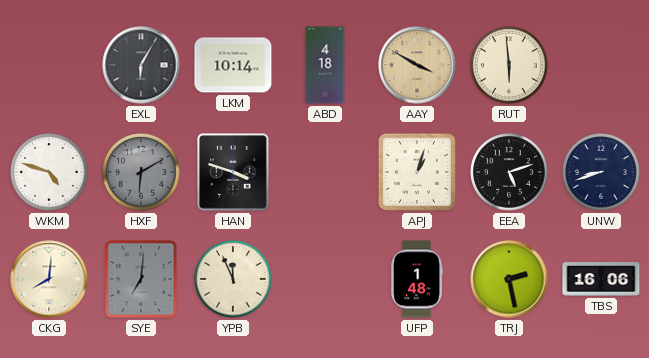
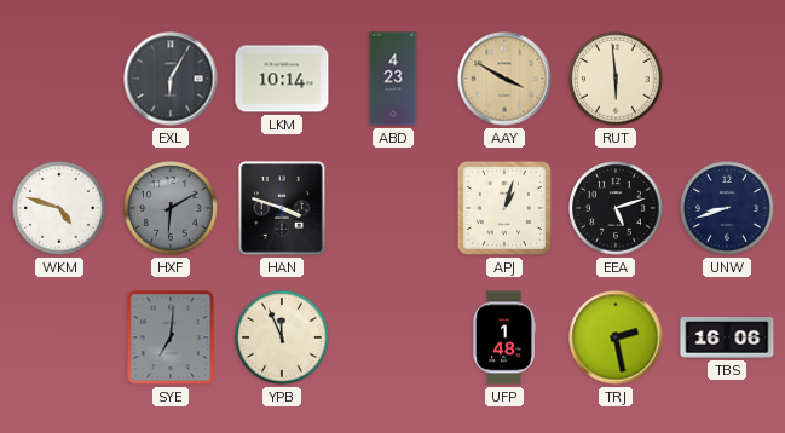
ABD: 4:18 -> 4:23 (393, 79)
CKG: 8:01 -> none (49, 279)
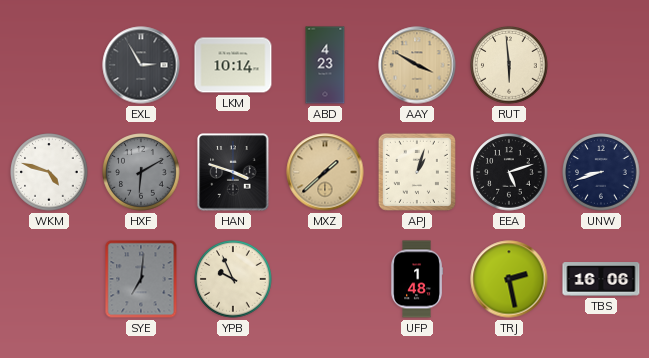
EXL: 6:05 -> 2:55 (141, 65)
MXZ: none -> 1:38 (325, 172)
YPB: 11:56 -> 9:56 (233, 279)
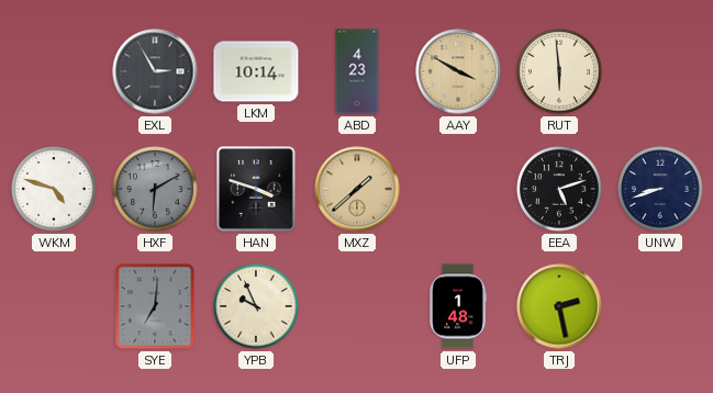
APJ: 1:03 -> none (417, 172)
TBS: 16:06 -> none (601, 279)
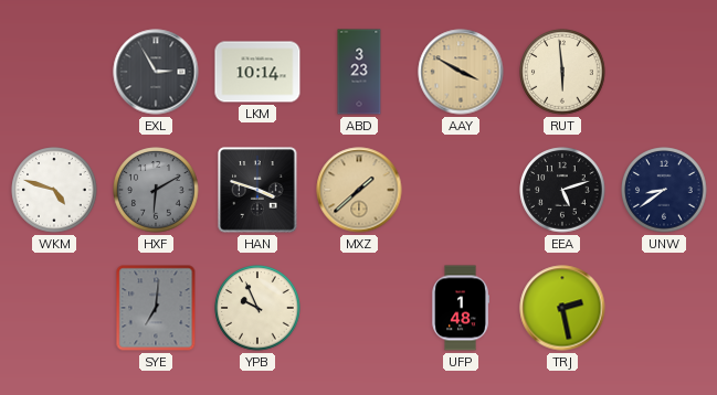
ABD: 4:23 -> 3:23 (359, 72)
UNW: 8:42 -> 8:39 (664, 190)
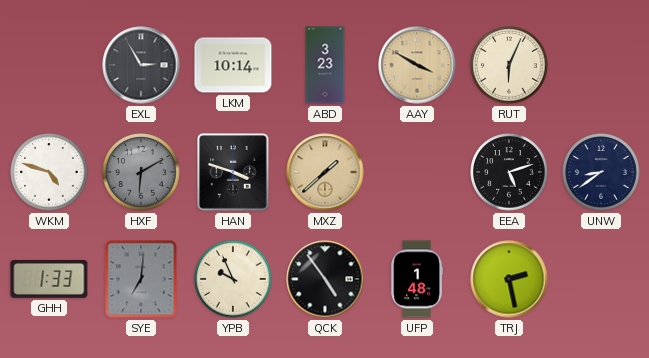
RUT: 5:59 -> 6:04 (509, 65)
GHH: none -> 1:33 (49, 279)
QCK: none -> 4:54 (325, 279)
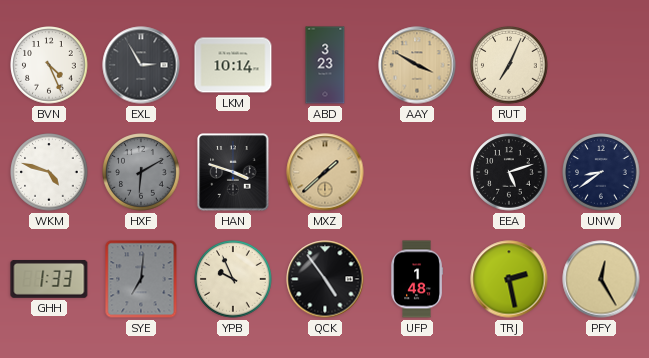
BVN: none -> 4:26 (49, 65)
RUT: 6:04 -> 7:04 (509, 65)
PFY: none -> 12:25 (601, 279)
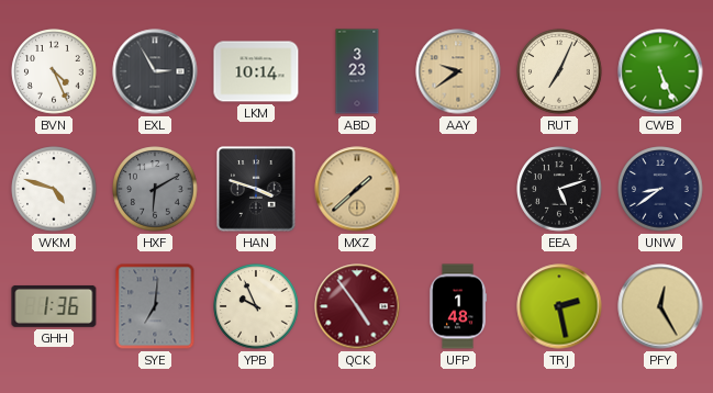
AAY: 3:50 -> 9:39 (458, 71)
CWB: none -> 5:26 (660, 71)
GHH: 1:33 -> 1:36 (54, 306)
QCK dial: black -> burgundy (357, 306)
